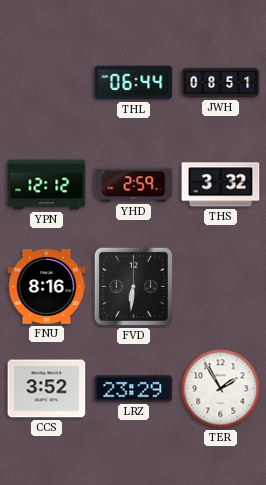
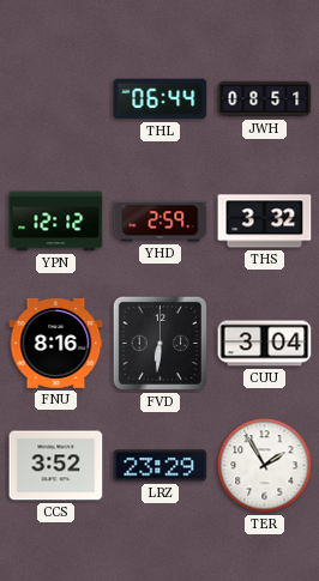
CUU: none -> 3:04 (265, 344)
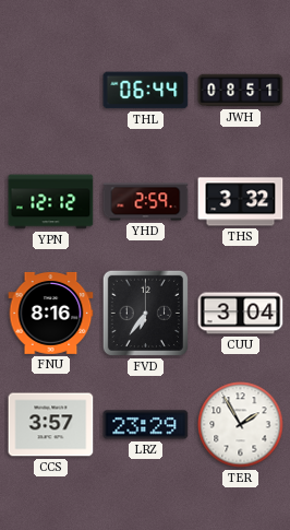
FVD: 6:31 -> 6:36 (145, 313)
CCS: 3:52 -> 3:57 (51, 425)
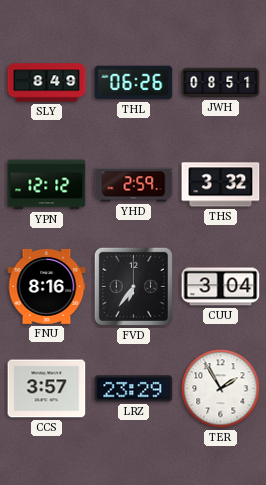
SLY: none -> 8:49 (47, 83)
THL: 06:44 -> 06:26 (134, 83)
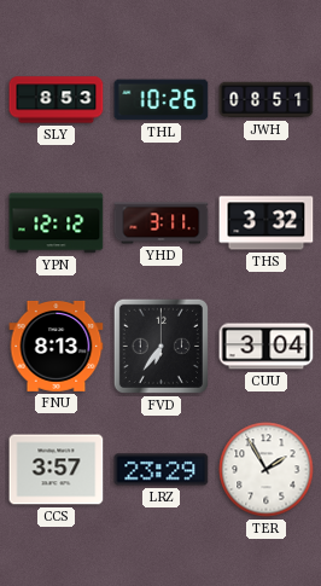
SLY: 8:49 -> 8:53 (57, 100)
THL: 06:26 -> 10:26 (162, 100)
YHD: 2:59 -> 3:11 (162, 224)
FNU: 8:16 -> 8:13 (57, 346)
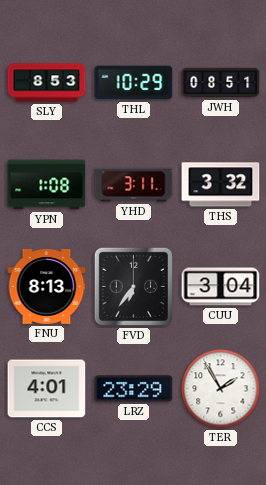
THL: 10:26 -> 10:29 (134, 83)
YPN: 12:12 -> 1:08 (47, 185)
CCS: 3:57 -> 4:01 (47, 389)
